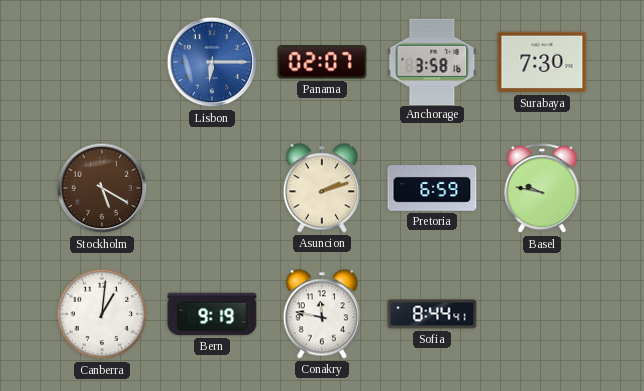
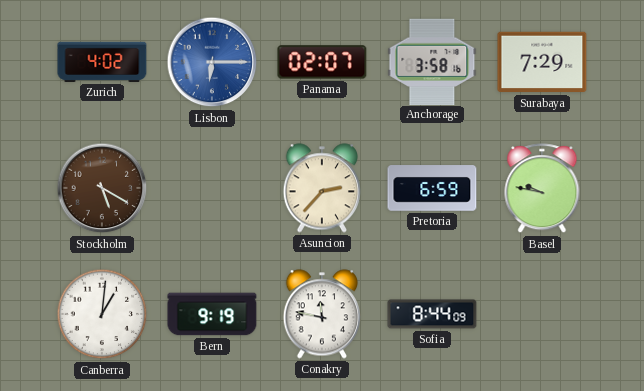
Zurich: none -> 4:02 (102, 62)
Surabaya: 7:30 -> 7:29 (542, 62)
Asuncion: 2:12 -> 2:37 (321, 188)
Sofia: 8:44:41 -> 8:44:09 (432, 314)
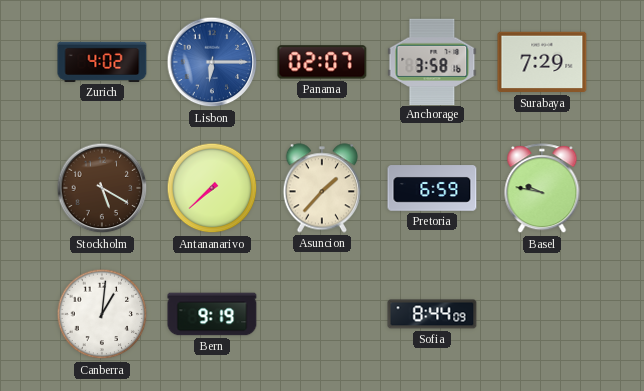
Antananarivo: none -> 7:38 (212, 188)
Asuncion: 2:37 -> 1:37 (321, 188)
Conakry: 11:47 -> none (321, 314)
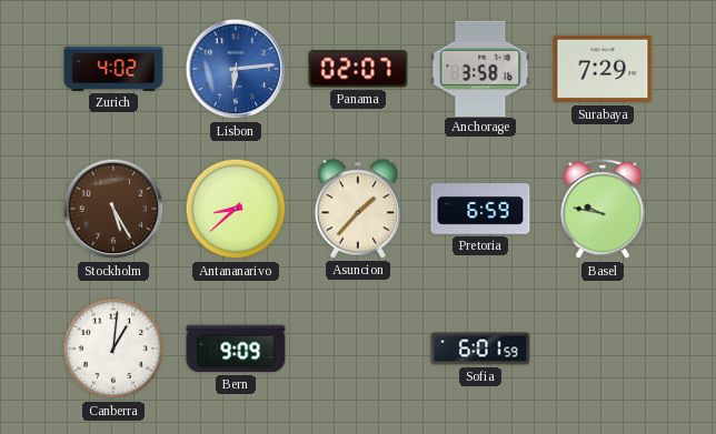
Lisbon: 6:15 -> 6:14 (236, 69)
Stockholm: 5:20 -> 5:25 (113, 209)
Antananarivo: 7:38 -> 8:38 (236, 209)
Bern: 9:19 -> 9:09 (236, 349)
Sofia: 8:44 -> 6:01 (480, 349)
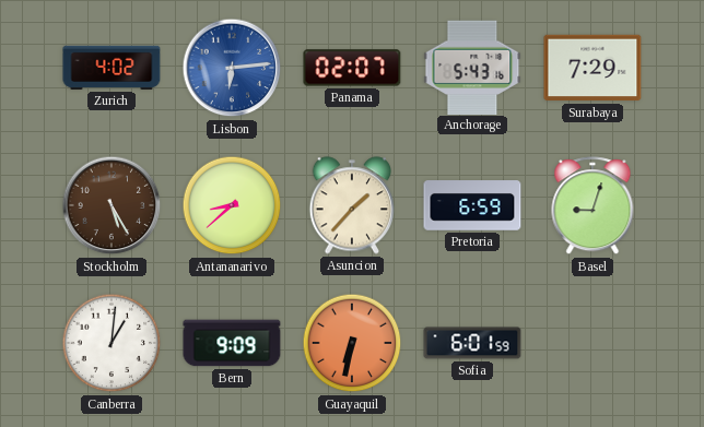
Anchorage: 3:58 -> 5:43 (472, 67)
Basel: 9:47 -> 9:03 (592, 206)
Guayaquil: none -> 6:32 (352, 343)
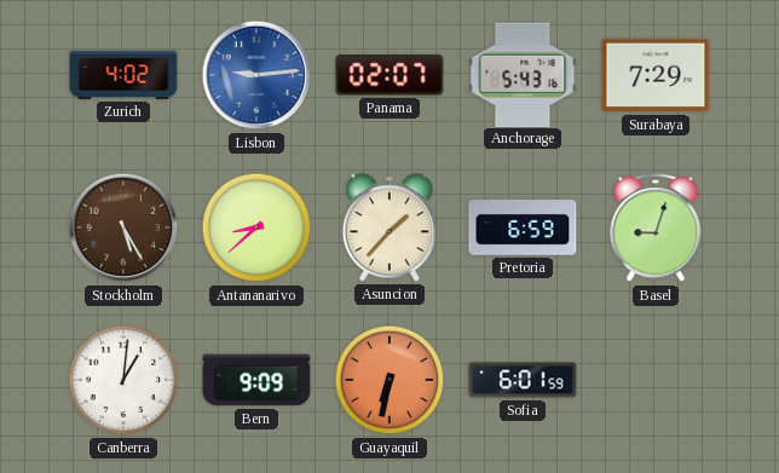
Lisbon: 6:14 -> 9:14 (256, 75)
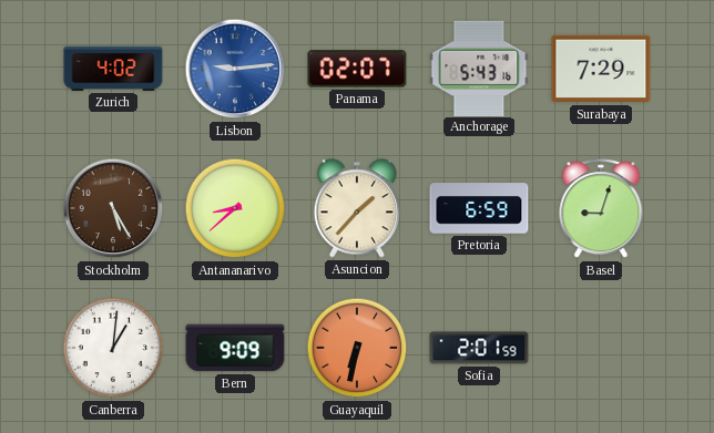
Sofia: 6:01 -> 2:01 (479, 348)
